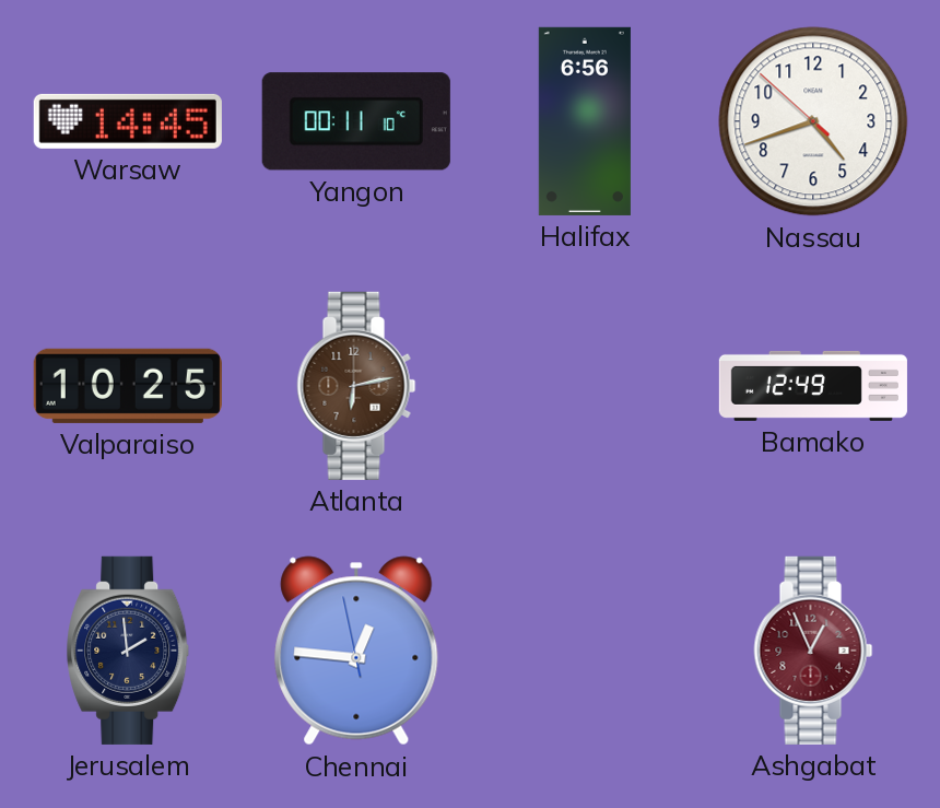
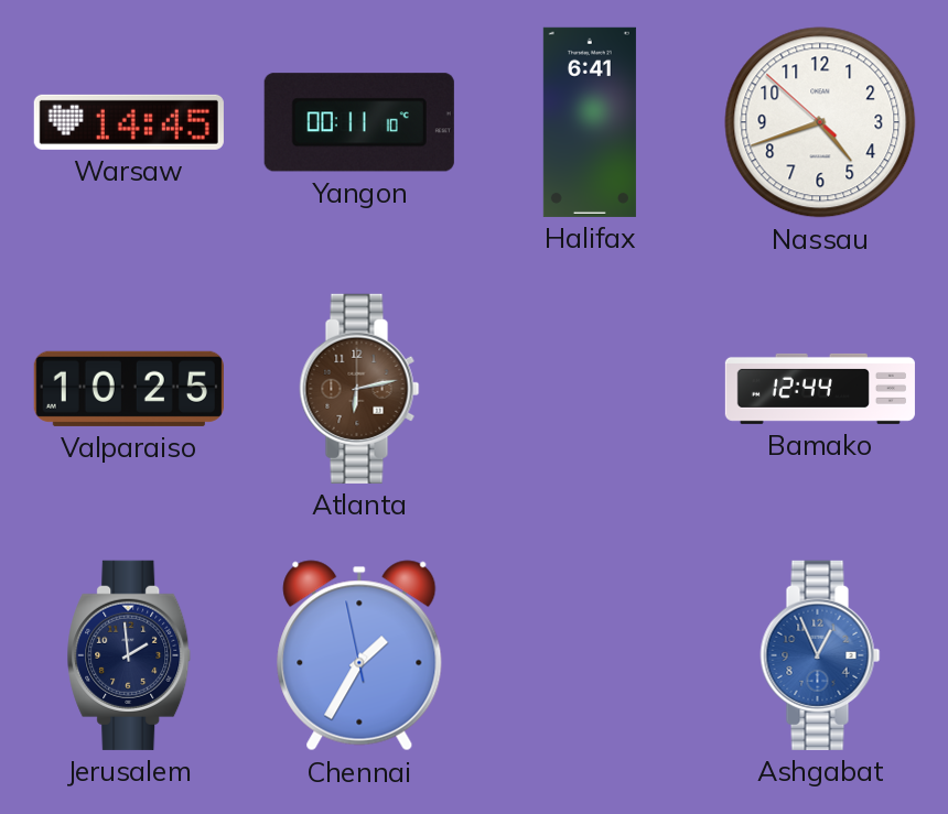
Halifax: 6:56 -> 6:41 (590, 122)
Bamako: 12:49 -> 12:44 (820, 389)
Chennai: 12:45 -> 1:34 (359, 655)
Ashgabat dial: burgundy -> blue (820, 655)
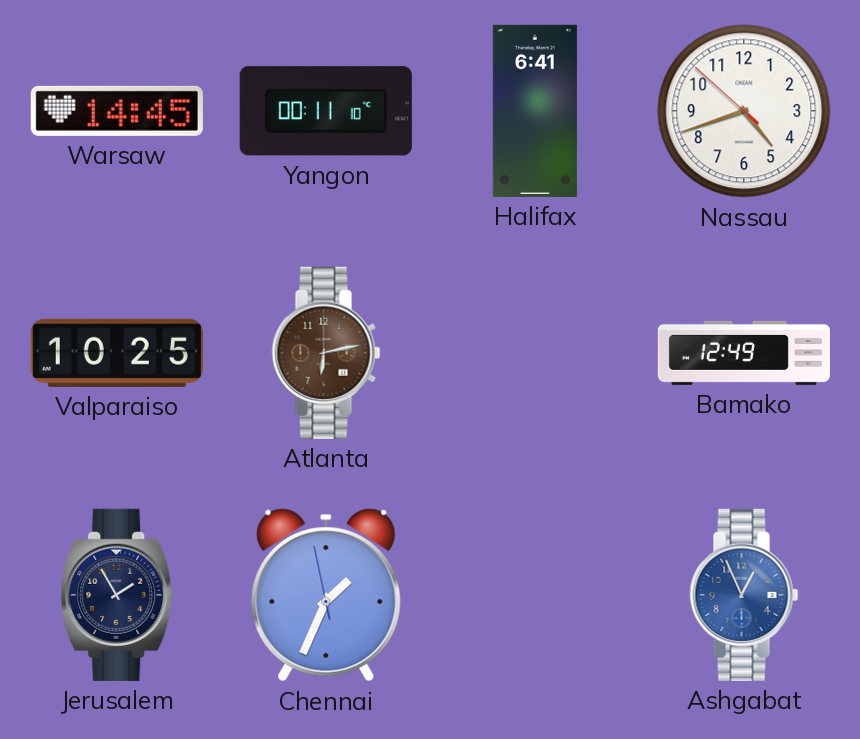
Bamako: 12:44 -> 12:49 (744, 353)
Jerusalem: 1:59 -> 1:55 (117, 595)
Chennai: 1:34 -> 1:33 (326, 595)
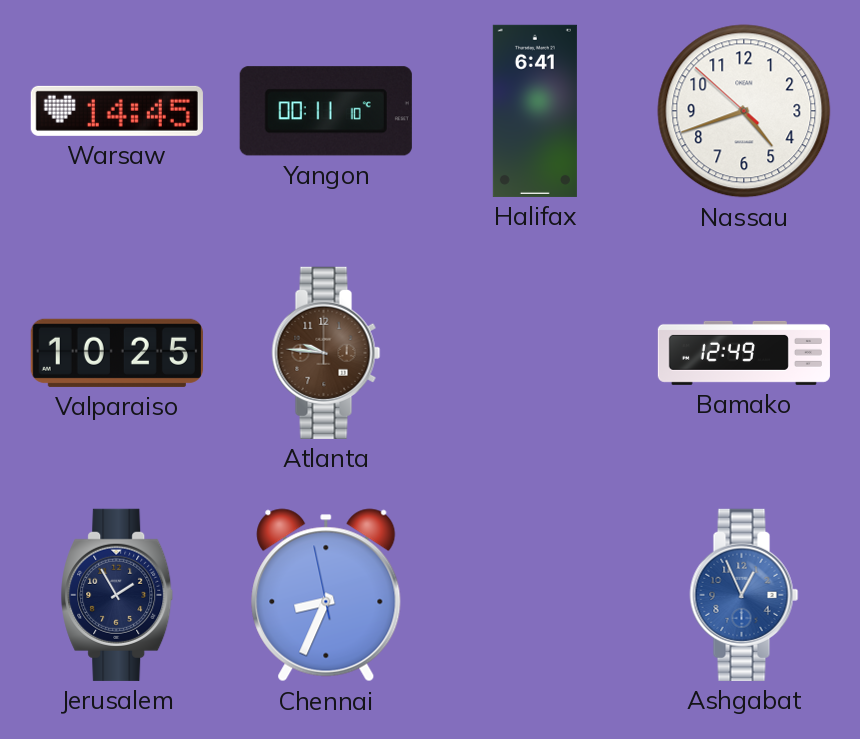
Atlanta: 6:13 -> 9:46 (326, 353)
Chennai: 1:33 -> 8:33 (326, 595)
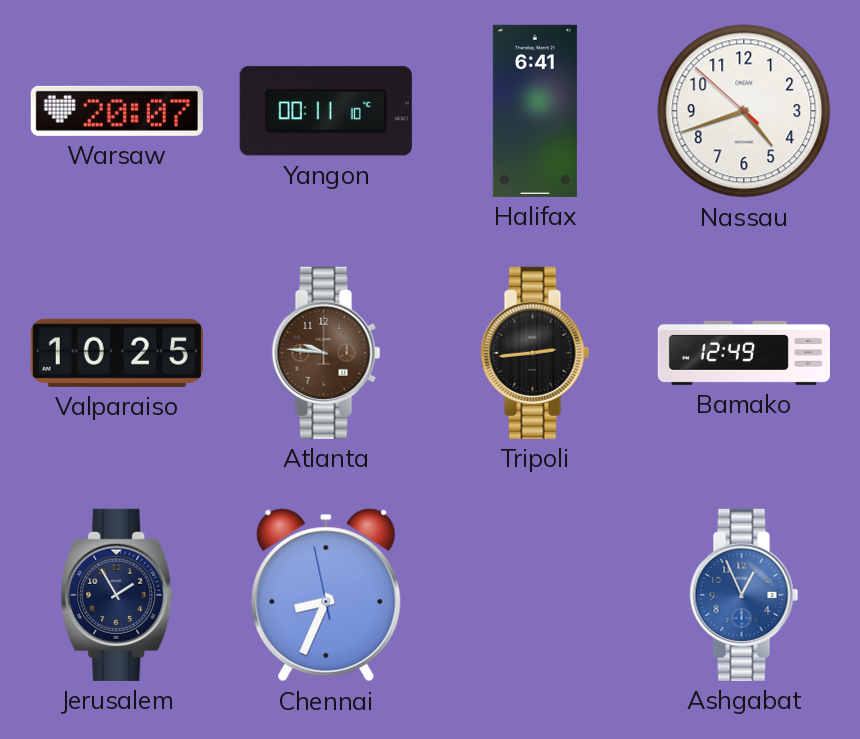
Warsaw: 14:45 -> 20:07 (117, 111)
Tripoli: none -> 2:44 (535, 353)
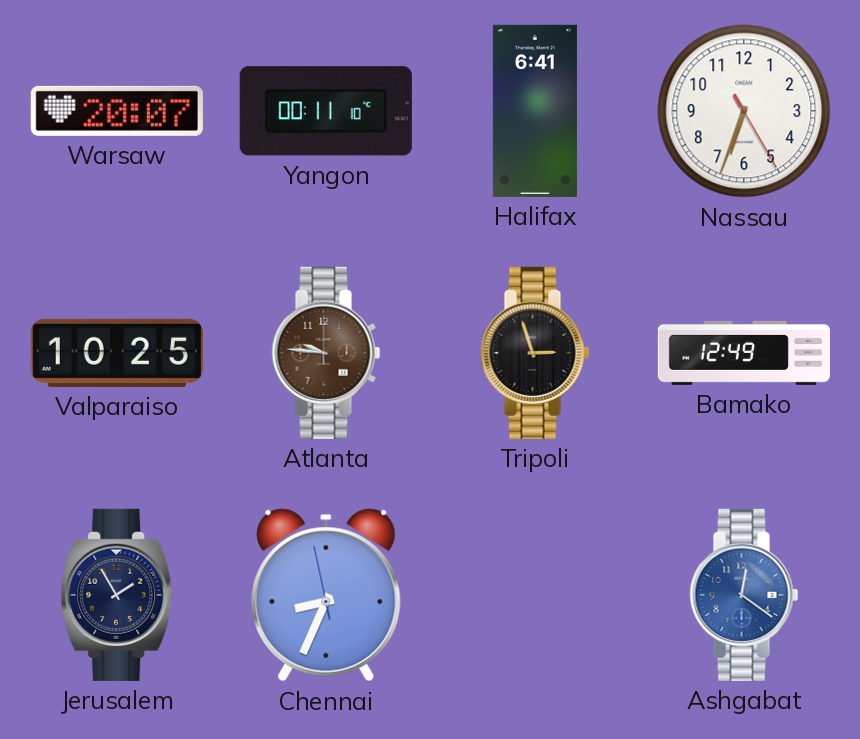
Nassau: 4:41 -> 6:33 (744, 111)
Tripoli: 2:44 -> 2:57 (535, 353)
Ashgabat: 12:56 -> 12:21 (744, 595)
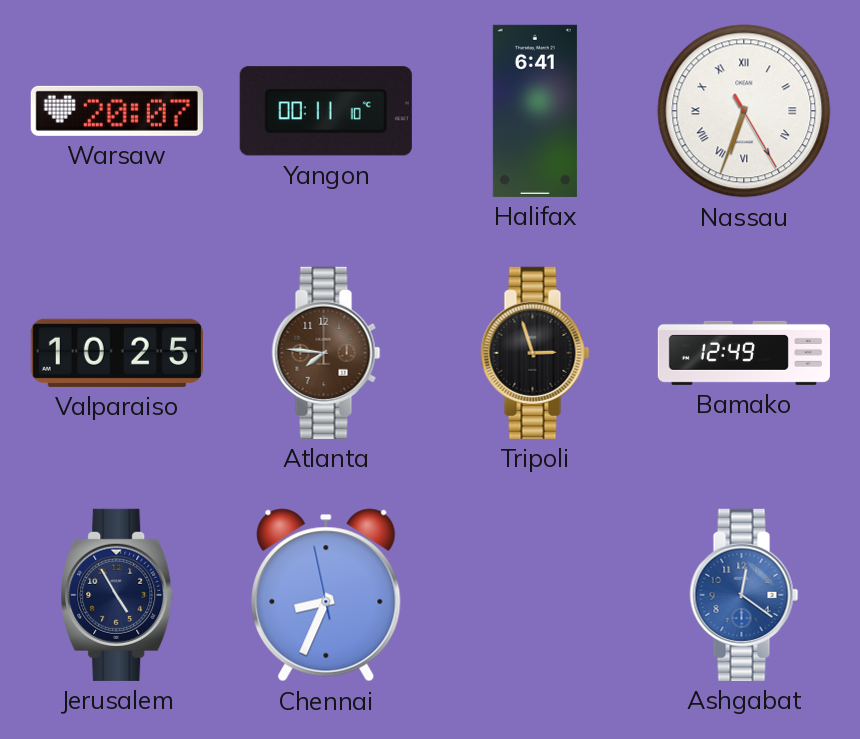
Nassau numerals: Arabic -> Roman (744, 111)
Atlanta: 9:46 -> 7:46 (326, 353)
Jerusalem: 1:55 -> 4:55 (117, 595)
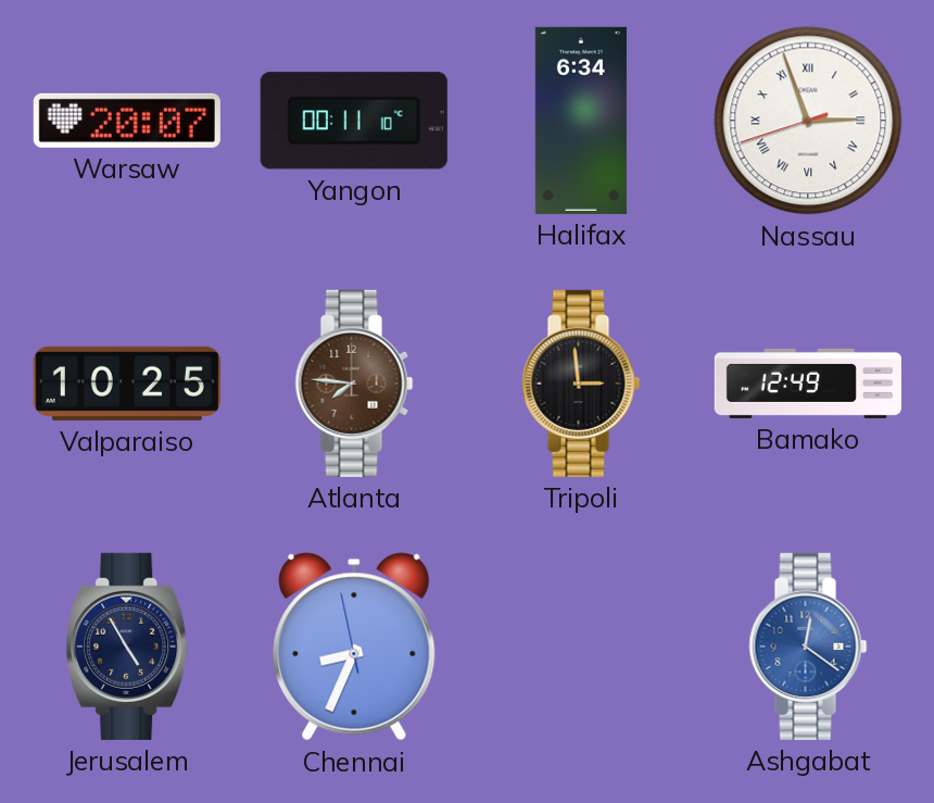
Halifax: 6:41 -> 6:34 (581, 121)
Nassau: 6:33 -> 2:56 (808, 121)
Tripoli: 2:57 -> 2:59 (581, 384)
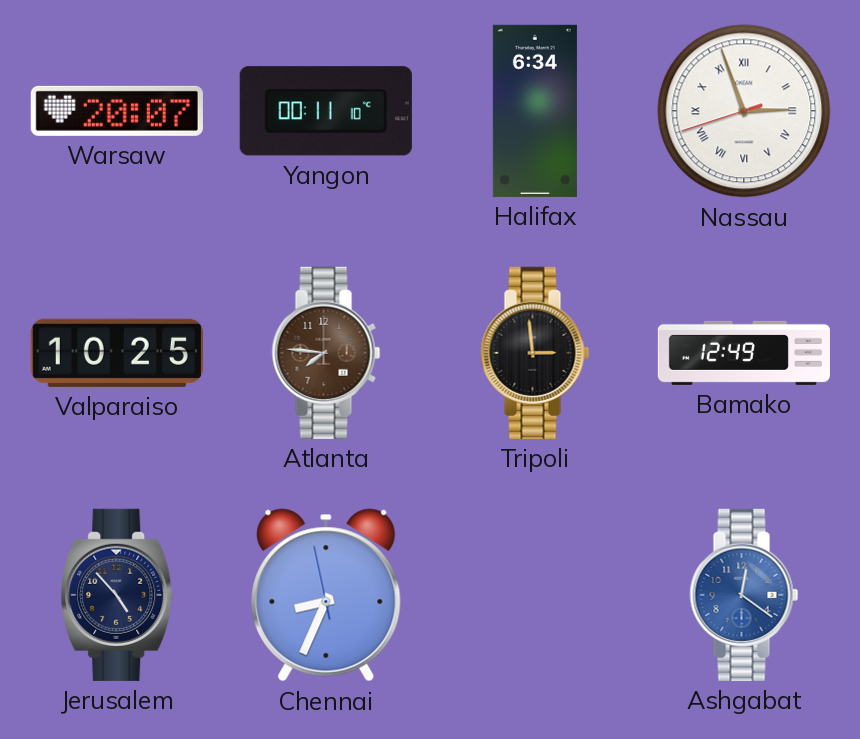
Jerusalem: 4:55 -> 4:53 (117, 595)
